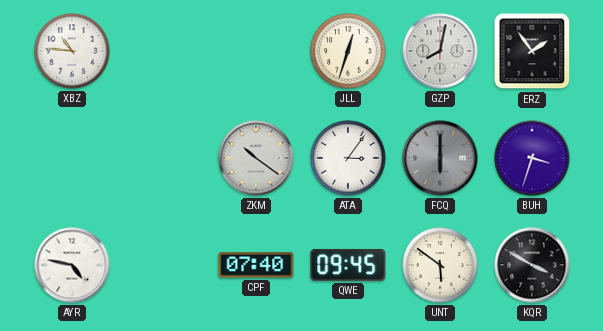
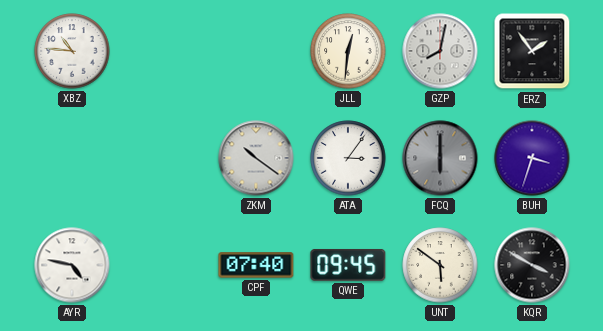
JLL: 12:33 -> 12:31 (348, 51)
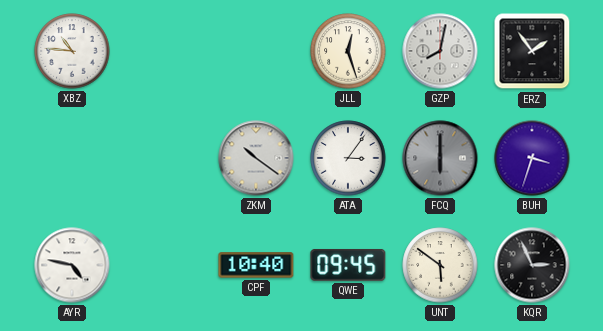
JLL: 12:31 -> 12:27 (348, 51)
CPF: 07:40 -> 10:40 (256, 265)
KQR: 3:50 -> 2:56 (532, 265)
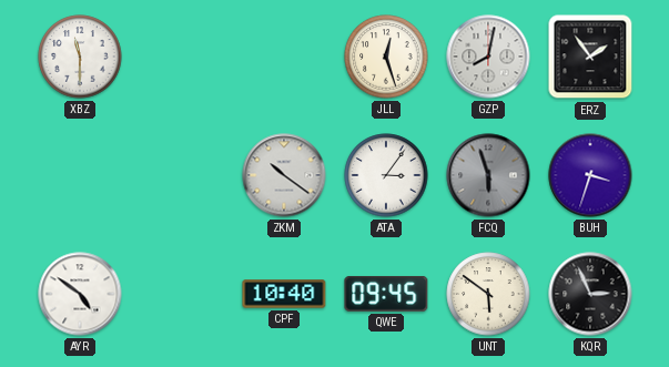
XBZ: 10:46 -> 11:30 (80, 57)
FCQ: 6:00 -> 5:57 (488, 175)
AYR: 4:47 -> 4:51 (80, 294)
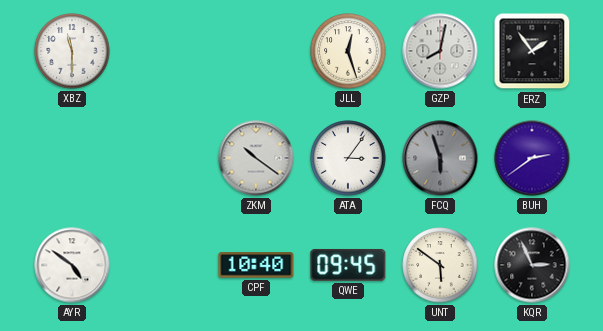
BUH: 3:33 -> 2:39 (532, 158)
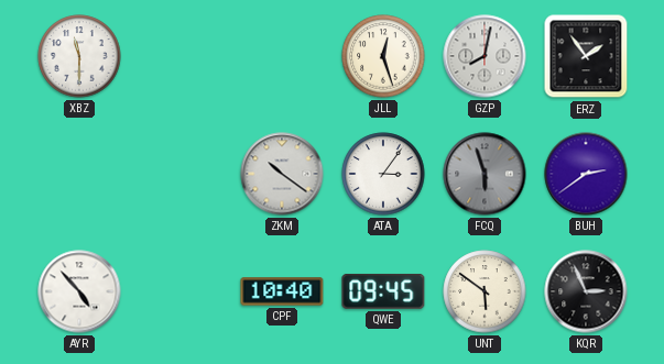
AYR: 4:51 -> 4:53 (79, 291)
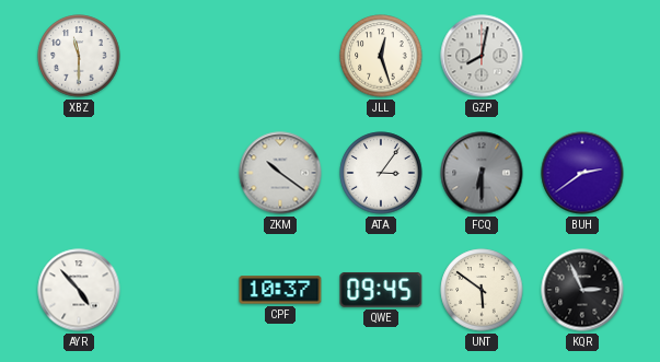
ERZ: 1:54 -> none (586, 56)
FCQ: 5:57 -> 6:30 (482, 173)
CPF: 10:40 -> 10:37 (280, 290)
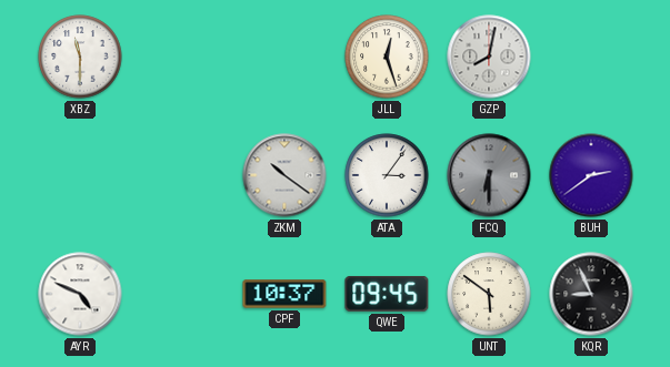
AYR: 4:53 -> 4:49 (80, 294)
KQR: 2:56 -> 8:56 (591, 294)
